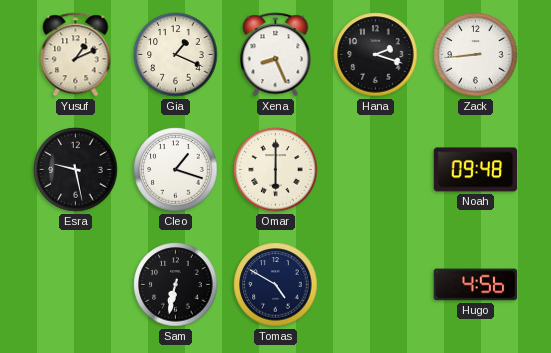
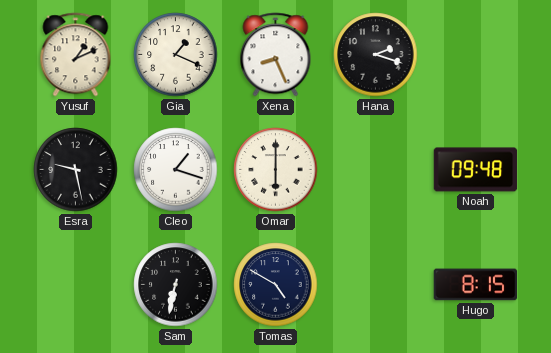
Zack: 8:44 -> none (476, 55)
Hugo: 4:56 -> 8:15 (476, 285)
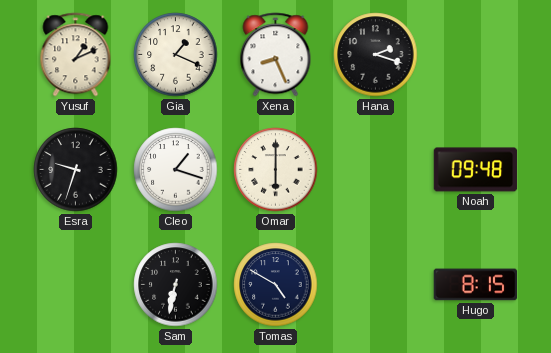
Esra: 9:28 -> 9:33 (76, 170)
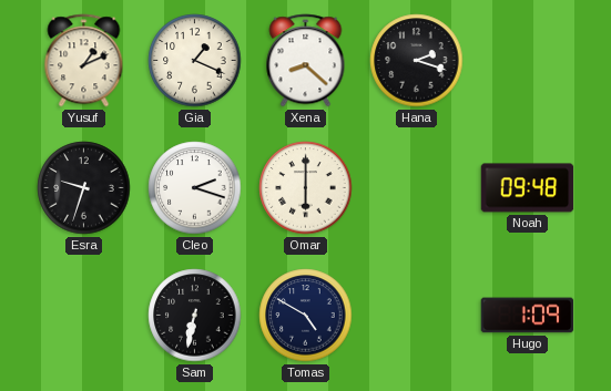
Xena: 8:26 -> 8:22 (306, 61)
Cleo: 1:18 -> 2:18 (195, 188)
Hugo: 8:15 -> 1:09 (528, 316)
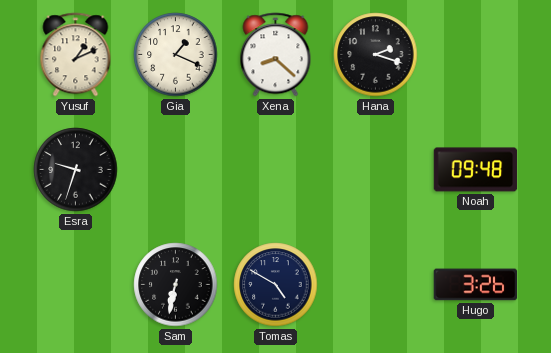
Cleo: 2:18 -> none (195, 188)
Omar: 6:00 -> none (306, 188)
Hugo: 1:09 -> 3:26 (476, 285)
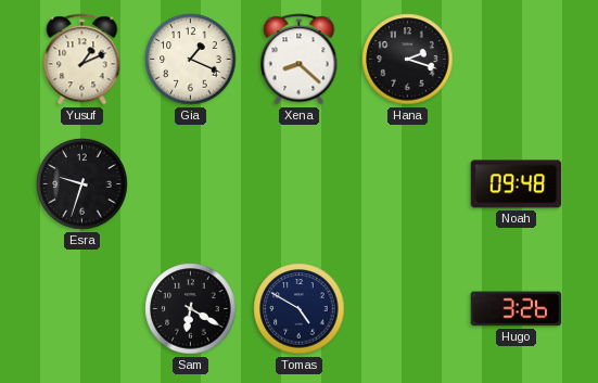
Sam: 6:32 -> 6:20 (191, 309)
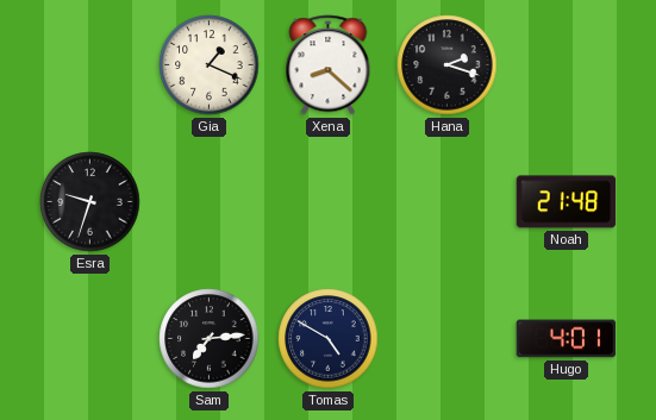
Yusuf: 1:11 -> none (82, 60)
Noah: 09:48 -> 21:48 (567, 202)
Sam: 6:20 -> 7:14 (210, 339)
Hugo: 3:26 -> 4:01 (567, 339)
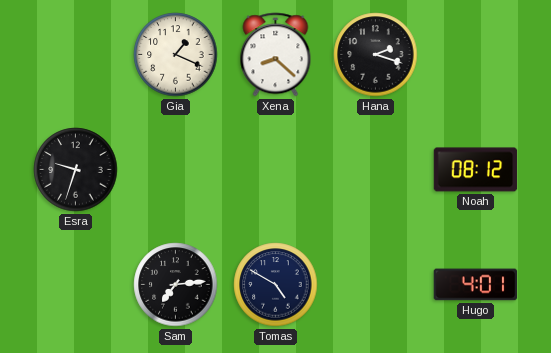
Noah: 21:48 -> 08:12 (476, 170)
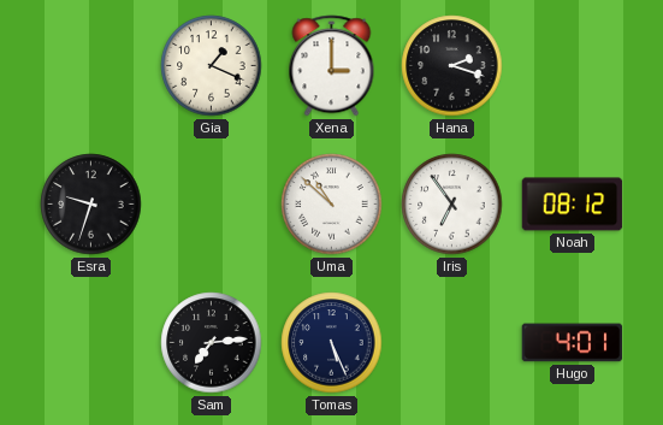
Xena: 8:22 -> 3:00 (332, 66)
Uma: none -> 10:52 (332, 205)
Iris: none -> 6:54 (452, 205)
Tomas: 4:50 -> 5:26 (332, 343)
